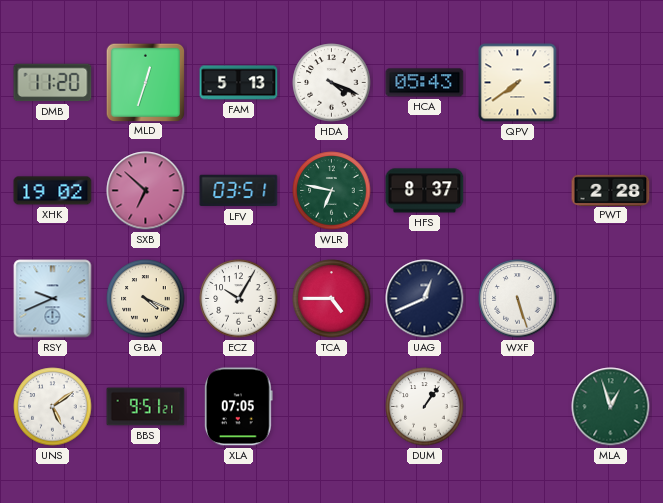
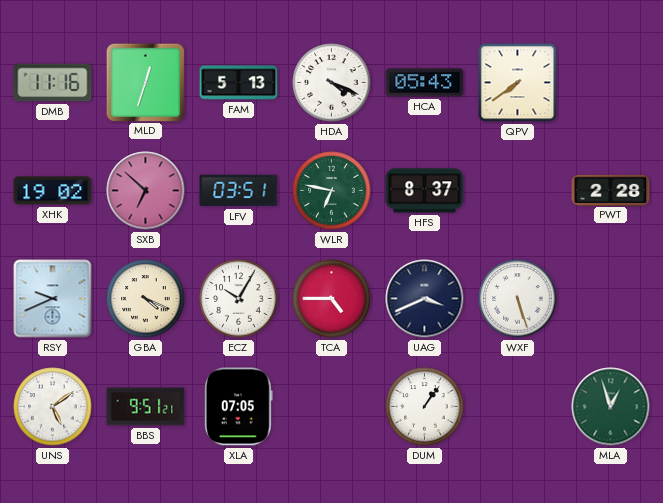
DMB: 11:20 -> 11:16 (53, 83)
UAG: 12:41 -> 3:41 (425, 299)
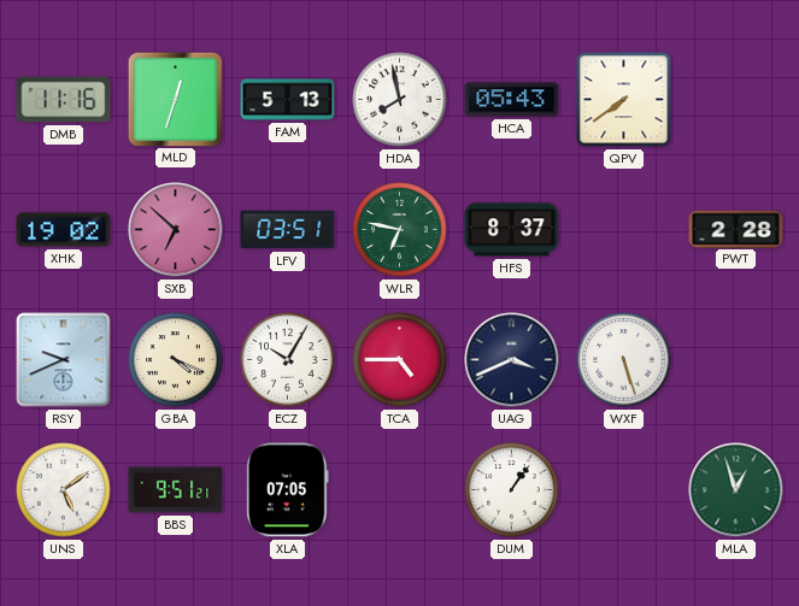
HDA: 4:19 -> 7:58 (400, 100)
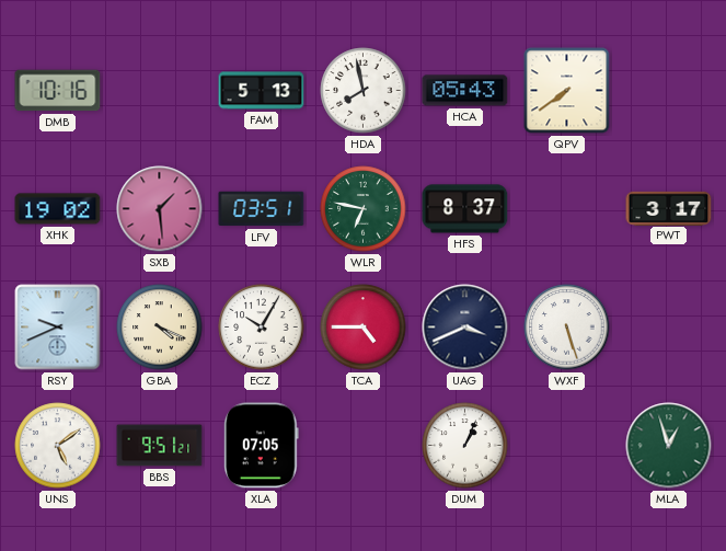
DMB: 11:16 -> 10:16 (58, 91)
MLD: 12:33 -> none (175, 99)
SXB: 6:52 -> 1:29 (160, 209)
PWT: 2:28 -> 3:17 (669, 208)
DUM: 1:06 -> 1:04 (465, 446)
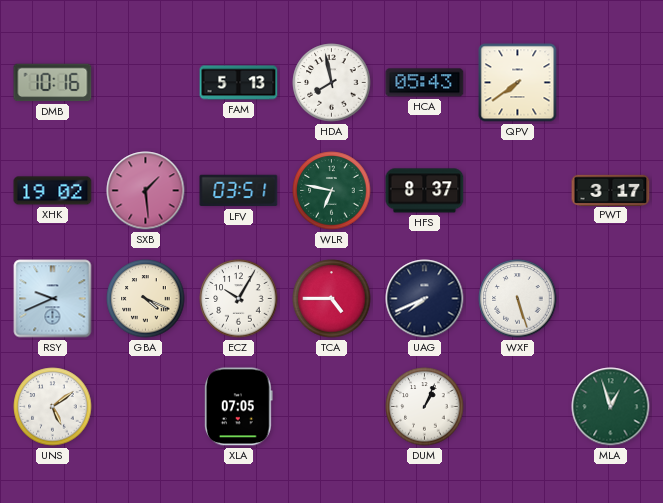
UAG: 3:41 -> 7:41 (425, 299)
BBS: 9:51 -> none (160, 446)
